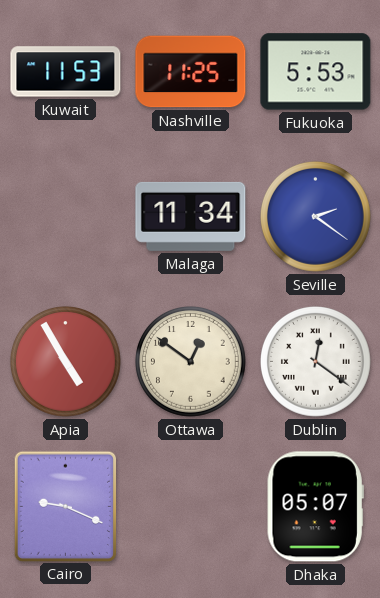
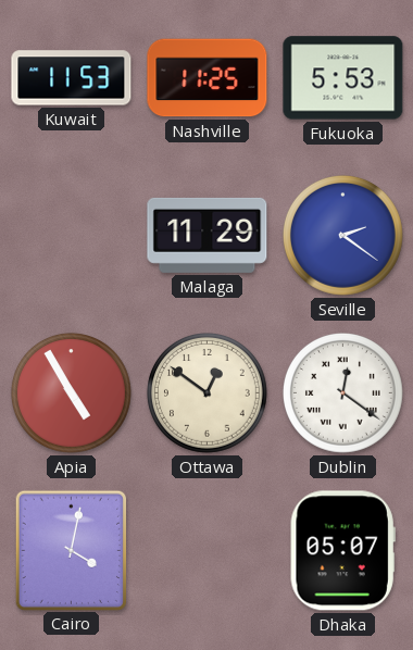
Malaga: 11:34 -> 11:29 (208, 235)
Cairo: 9:19 -> 4:02 (71, 550)
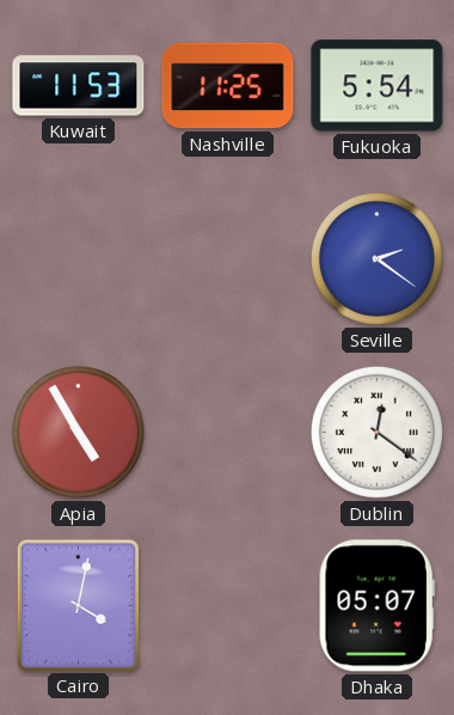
Fukuoka: 5:53 -> 5:54 (378, 86)
Malaga: 11:29 -> none (208, 235)
Ottawa: 12:51 -> none (206, 392)
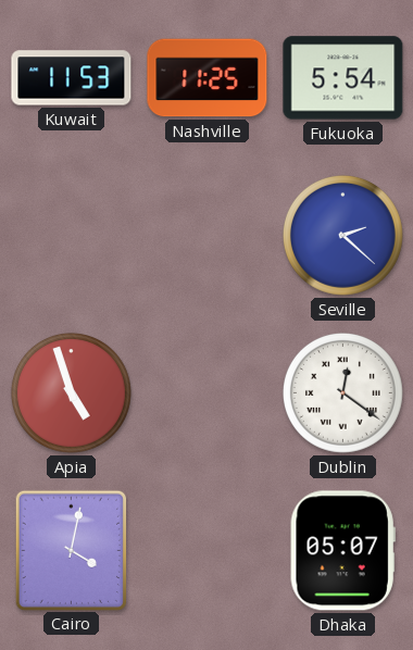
Seville: 2:21 -> 2:22 (342, 235)
Apia: 4:55 -> 4:57 (71, 392)
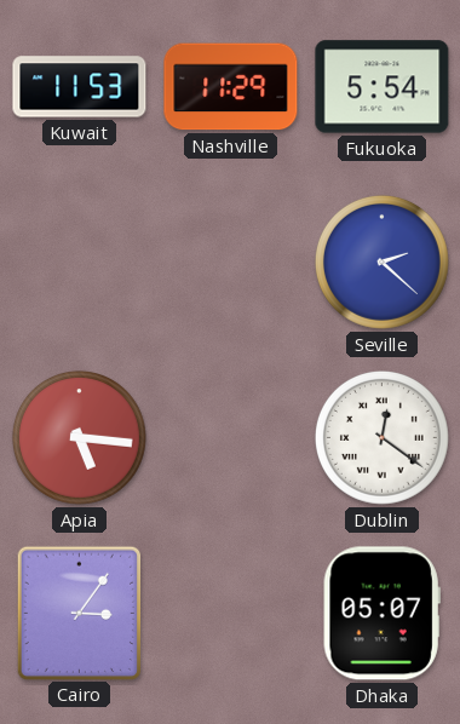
Nashville: 11:25 -> 11:29 (231, 87)
Apia: 4:57 -> 5:16 (79, 437)
Cairo: 4:02 -> 3:06 (79, 613)
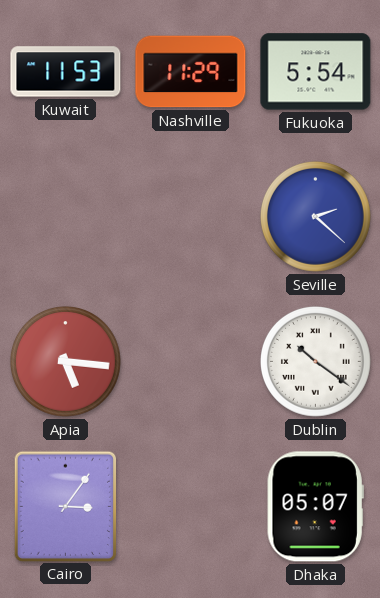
Dublin: 12:21 -> 10:21 (315, 361)
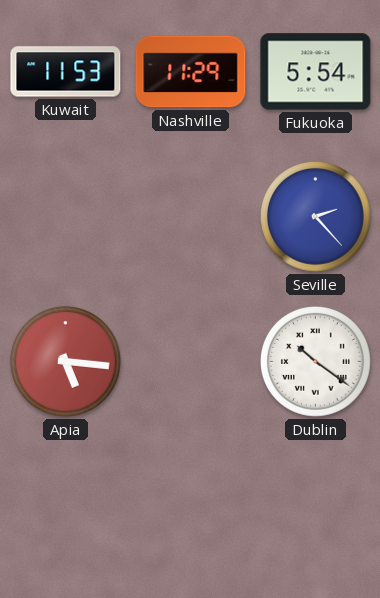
Seville: 2:22 -> 2:23 (315, 216)
Cairo: 3:06 -> none (65, 506)
Dhaka: 05:07 -> none (315, 507)
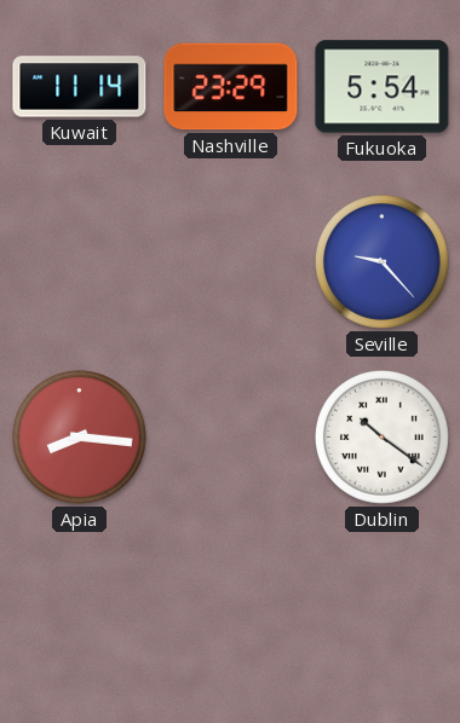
Kuwait: 11:53 -> 11:14 (80, 87)
Nashville: 11:29 -> 23:29 (231, 87)
Seville: 2:23 -> 9:23 (381, 261)
Apia: 5:16 -> 8:16 (79, 436)
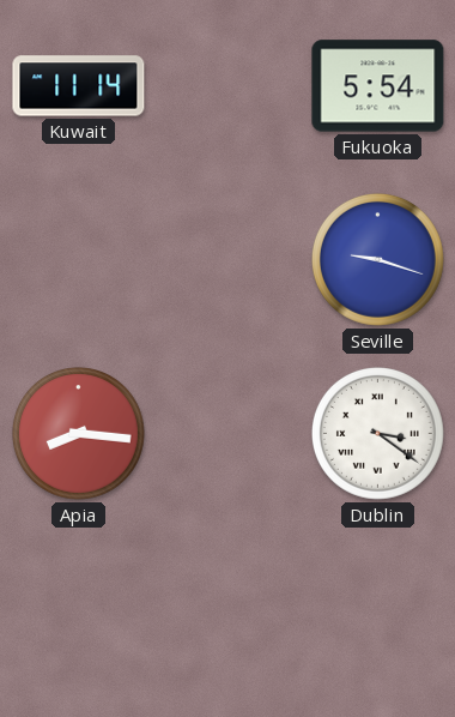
Nashville: 23:29 -> none (231, 87)
Seville: 9:23 -> 9:18 (377, 259)
Dublin: 10:21 -> 3:21 (377, 433)
